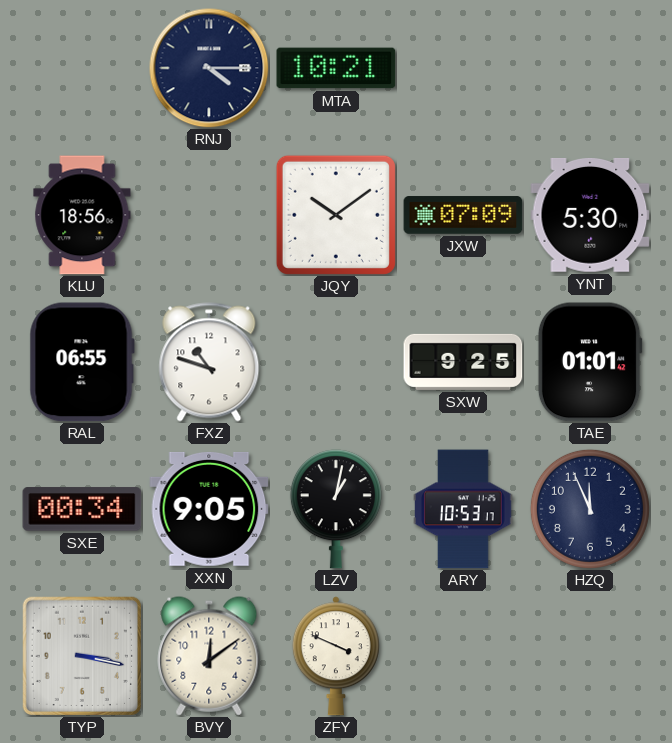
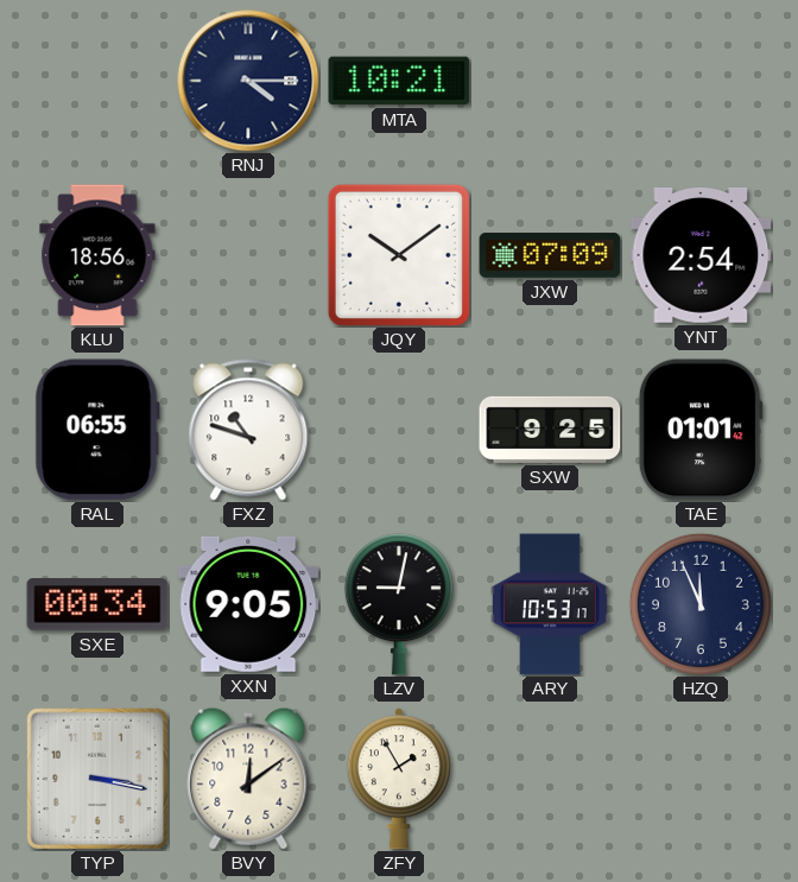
YNT: 5:30 -> 2:54 (701, 255)
LZV: 1:02 -> 9:02 (399, 604)
ZFY: 3:49 -> 1:55 (399, 779)
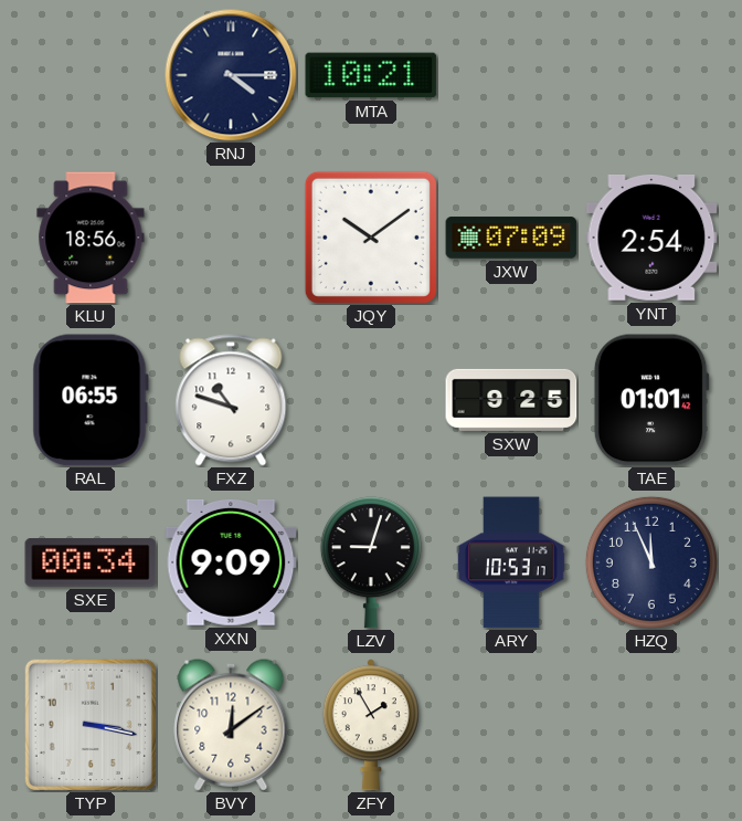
XXN: 9:05 -> 9:09 (231, 562)
LZV: 9:02 -> 9:03 (371, 562)
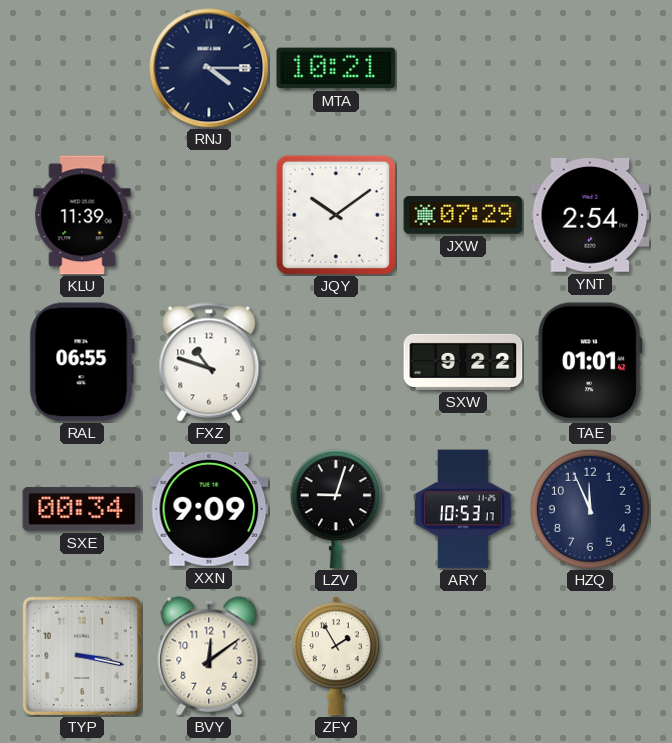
KLU: 18:56 -> 11:39 (82, 215)
JXW: 07:09 -> 07:29 (463, 215)
SXW: 9:25 -> 9:22 (463, 362)
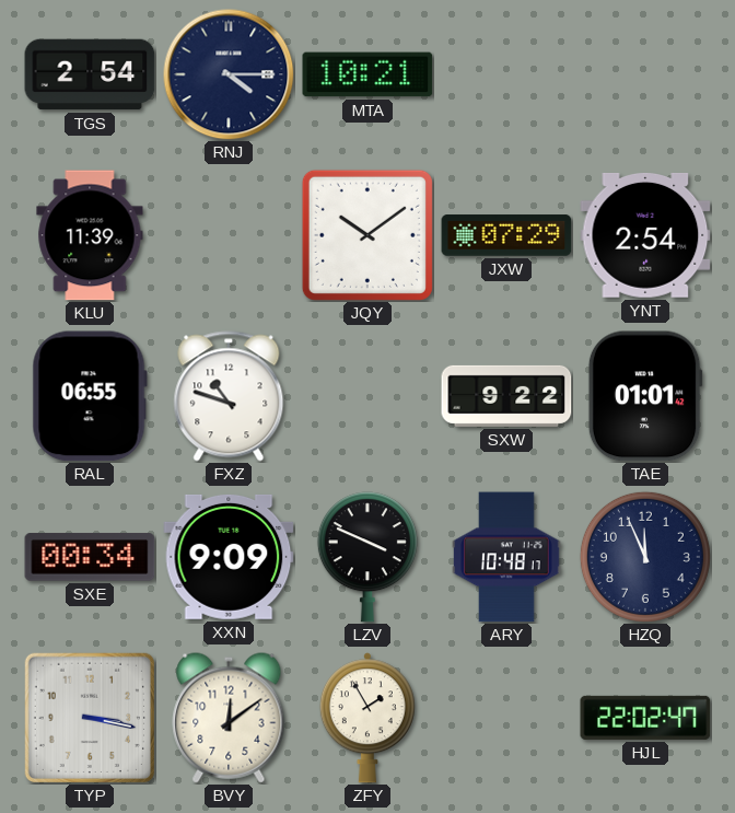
TGS: none -> 2:54 (90, 74)
LZV: 9:03 -> 3:49 (367, 557)
ARY: 10:53 -> 10:48 (507, 557)
HJL: none -> 22:02 (645, 718)
